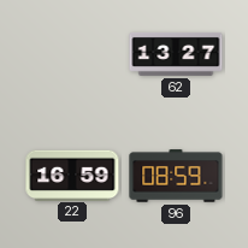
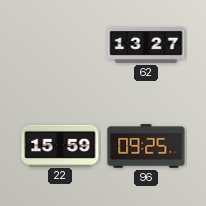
22: 16:59 -> 15:59 (60, 145)
96: 08:59 -> 09:25 (146, 146)
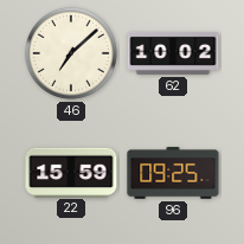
46: none -> 7:08 (71, 53)
62: 13:27 -> 10:02 (173, 53)
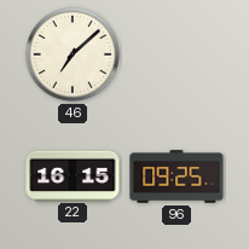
62: 10:02 -> none (173, 53)
22: 15:59 -> 16:15 (73, 175)
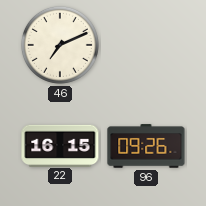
46: 7:08 -> 7:11 (60, 45)
96: 09:25 -> 09:26 (146, 146)
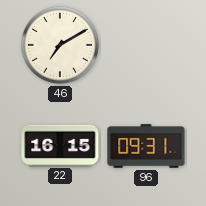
46: 7:11 -> 7:10 (60, 45)
96: 09:26 -> 09:31 (146, 146)
